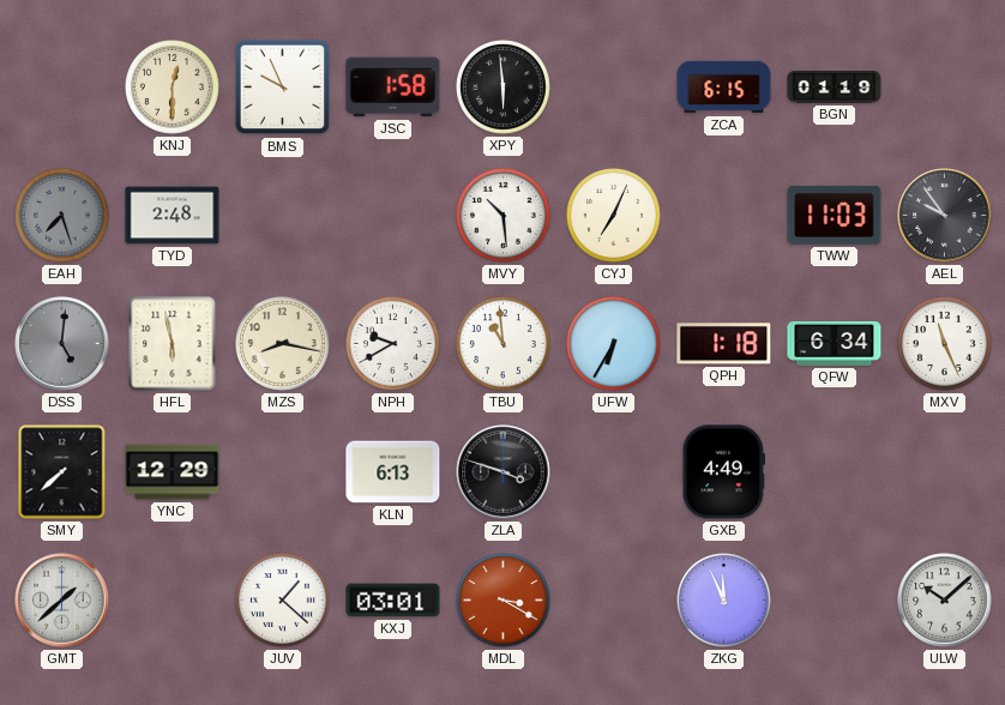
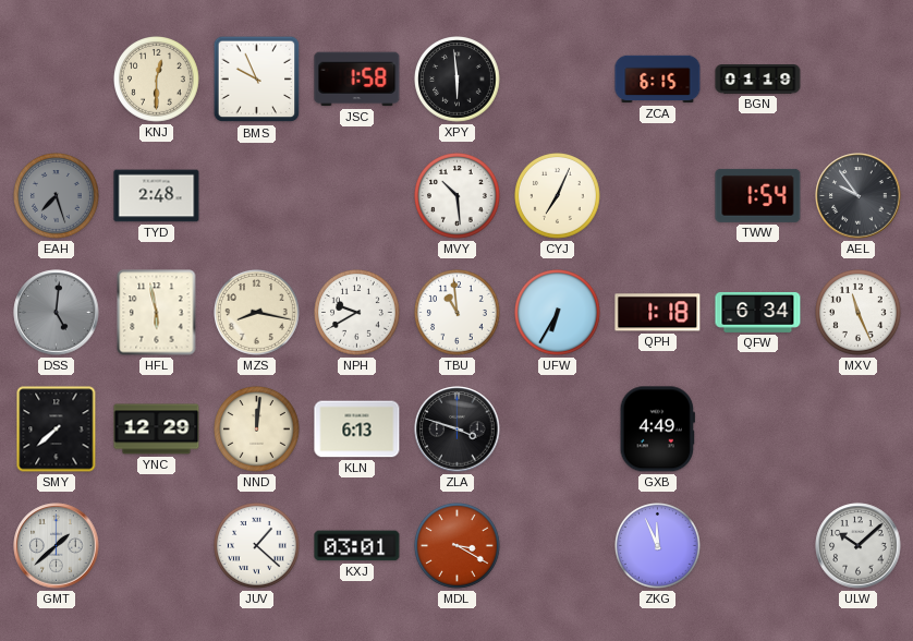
TWW: 11:03 -> 1:54 (758, 195)
NND: none -> 12:01 (257, 430)
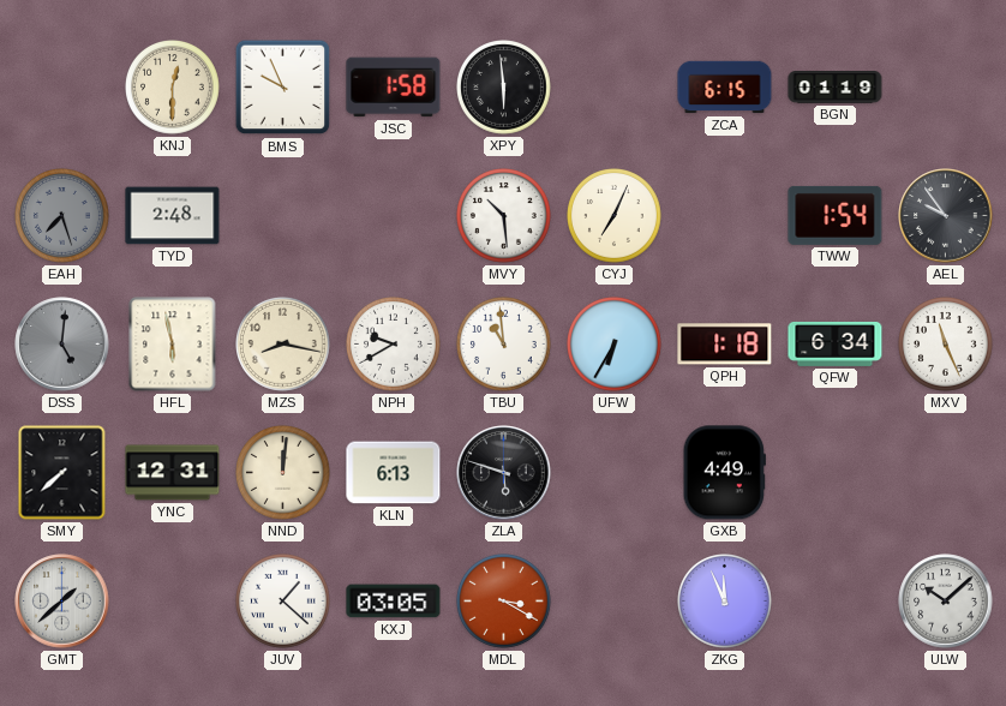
YNC: 12:29 -> 12:31 (173, 473)
ZLA: 3:48 -> 5:48 (504, 473)
KXJ: 03:01 -> 03:05 (394, 602)
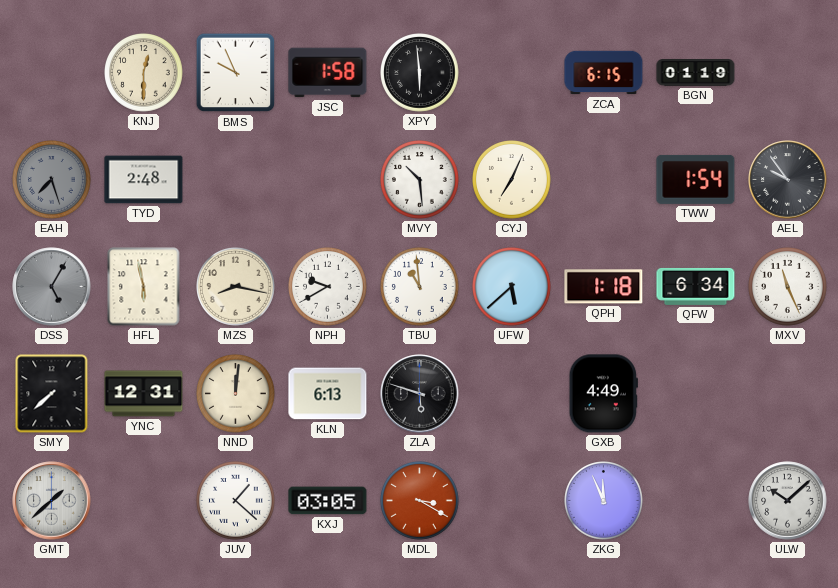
DSS: 5:01 -> 5:05 (52, 287)
UFW: 6:35 -> 5:38 (512, 287)
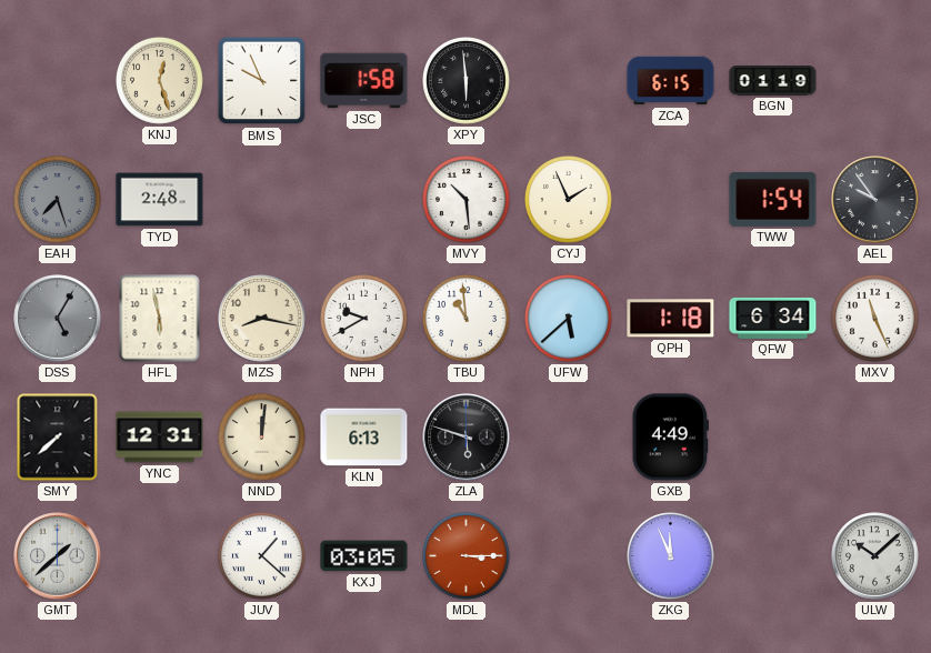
KNJ: 12:30 -> 12:27 (160, 81)
CYJ: 7:04 -> 1:56 (569, 200)
MDL: 3:20 -> 3:15 (467, 556)
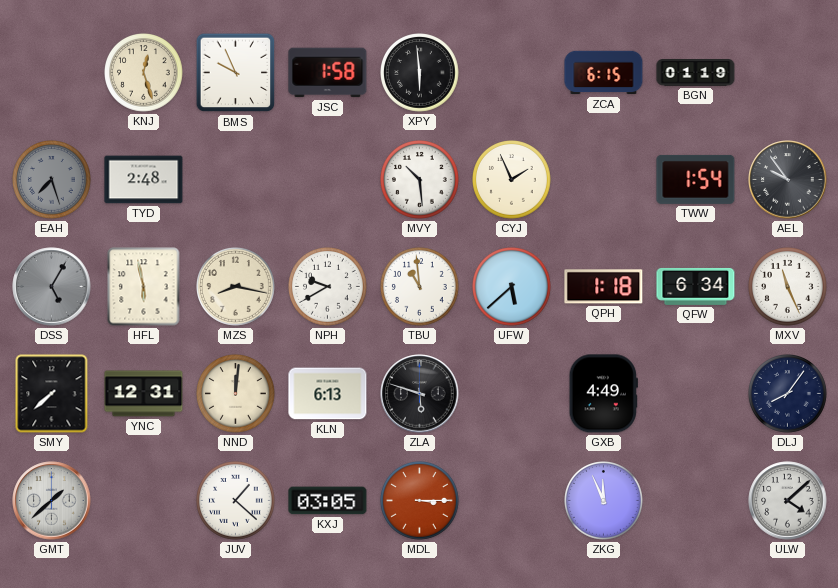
DLJ: none -> 8:06 (788, 394)
ULW: 10:08 -> 4:08 (788, 501)
